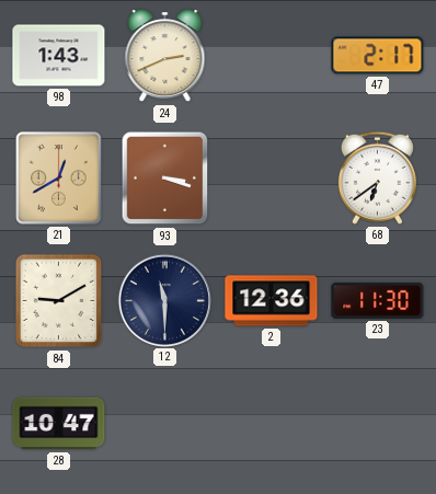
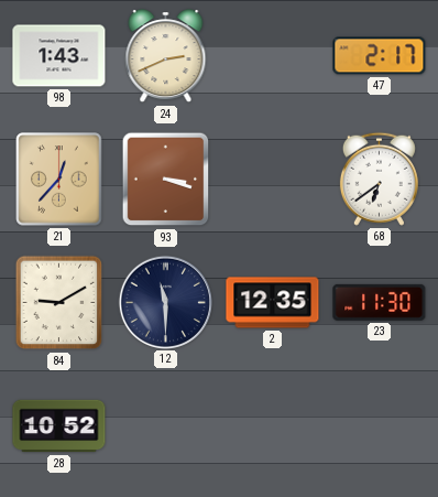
21: 12:40 -> 12:37 (59, 180)
2: 12:36 -> 12:35 (273, 303)
28: 10:47 -> 10:52 (59, 426)
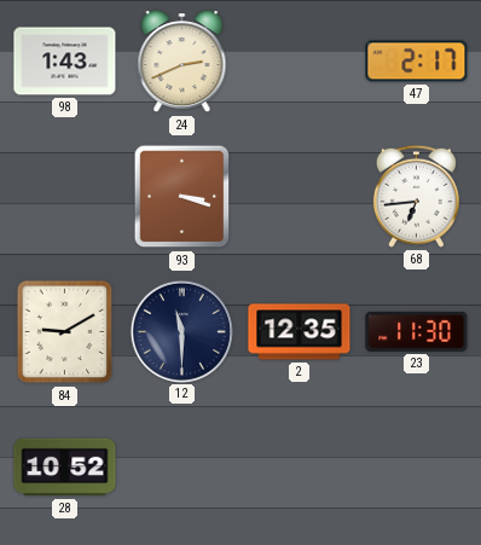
21: 12:37 -> none (59, 180)
68: 6:39 -> 6:44 (416, 196)
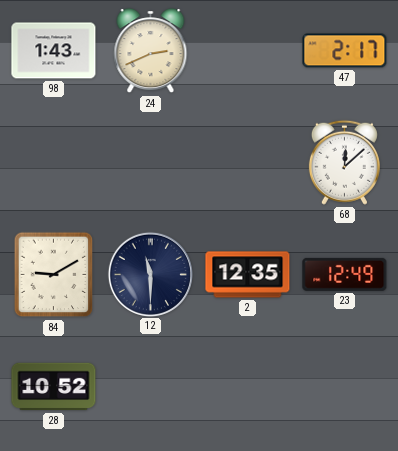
93: 3:18 -> none (182, 197)
68: 6:44 -> 12:08 (344, 162)
23: 11:30 -> 12:49 (345, 274)
